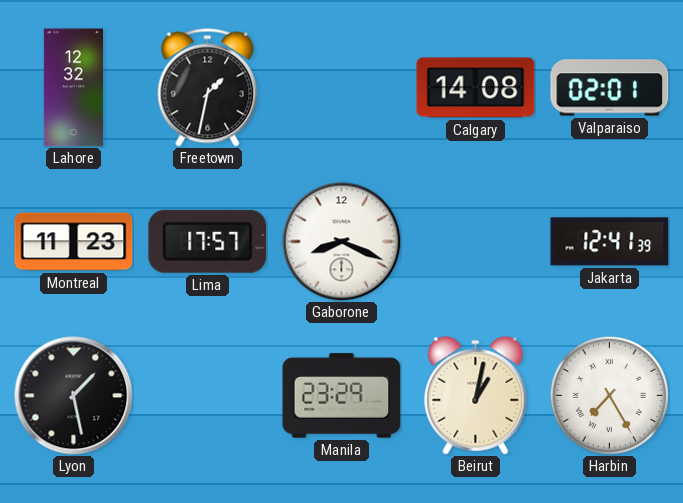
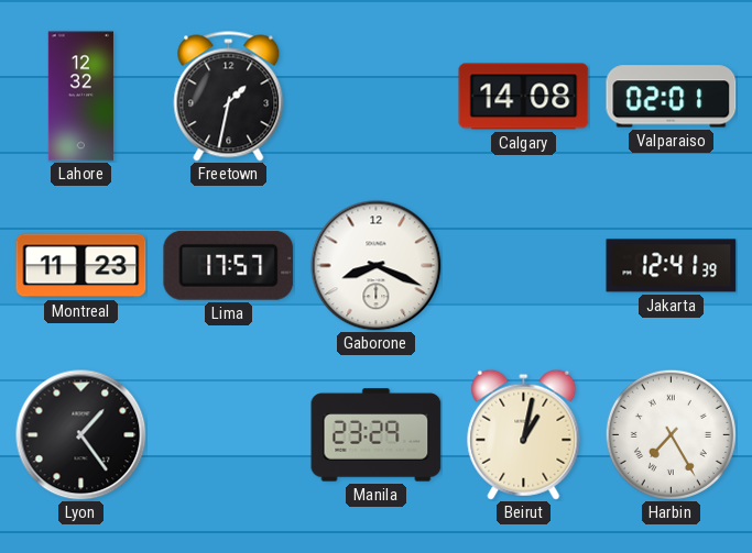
Lyon: 1:28 -> 1:24 (81, 435)
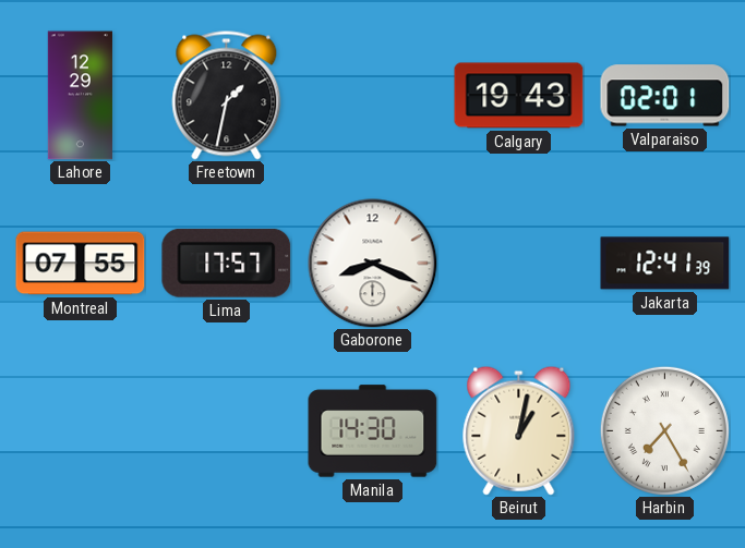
Lahore: 12:32 -> 12:29 (80, 96)
Calgary: 14:08 -> 19:43 (519, 96)
Montreal: 11:23 -> 07:55 (81, 264)
Lyon: 1:24 -> none (81, 435)
Manila: 23:29 -> 14:30 (373, 431)
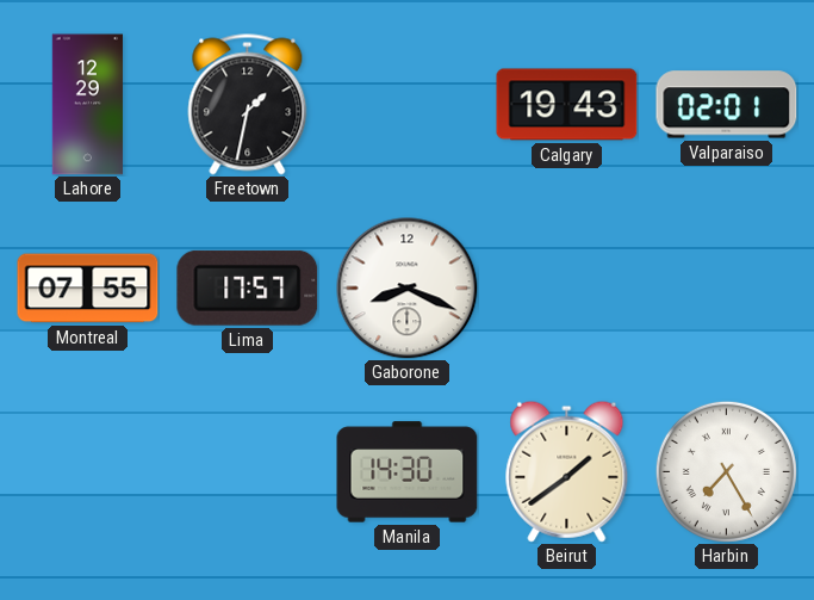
Jakarta: 12:41 -> none (665, 264)
Beirut: 1:02 -> 1:39 (567, 471)
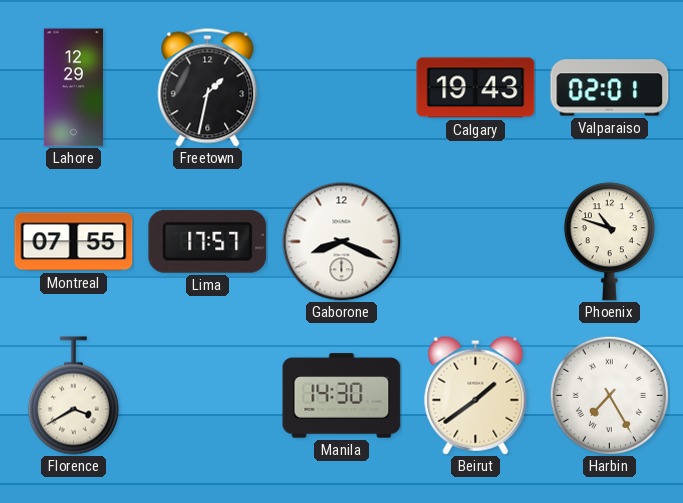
Phoenix: none -> 10:48 (609, 242)
Florence: none -> 3:40 (73, 396)
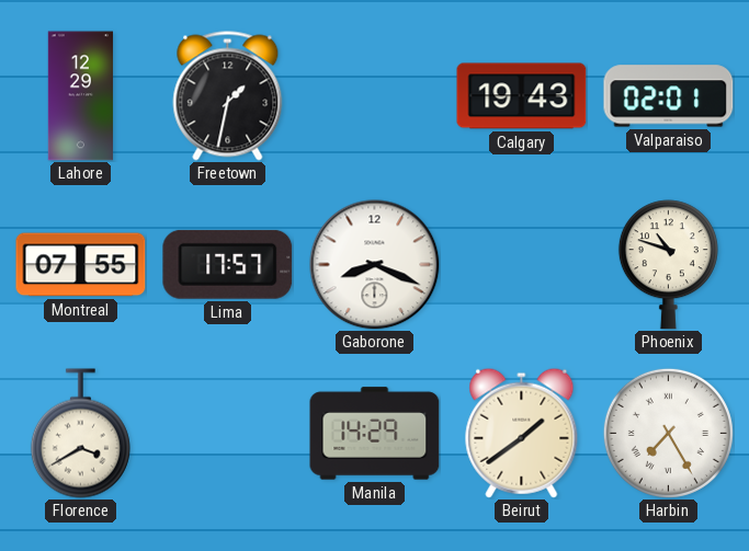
Manila: 14:30 -> 14:29 (375, 434)
